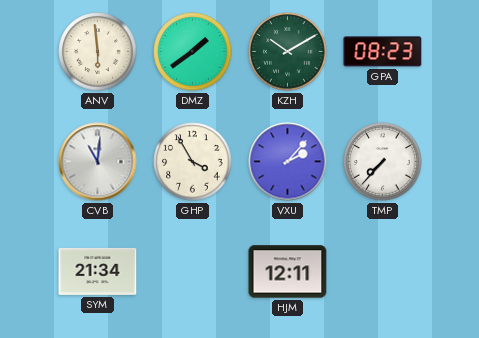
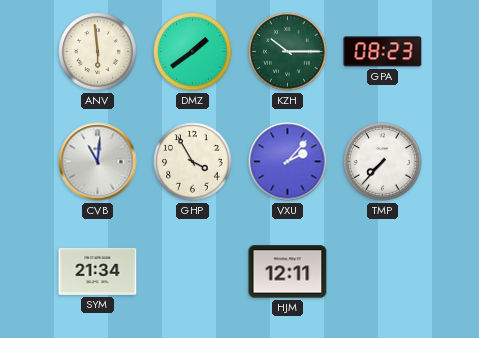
KZH: 10:10 -> 10:15 (288, 52)
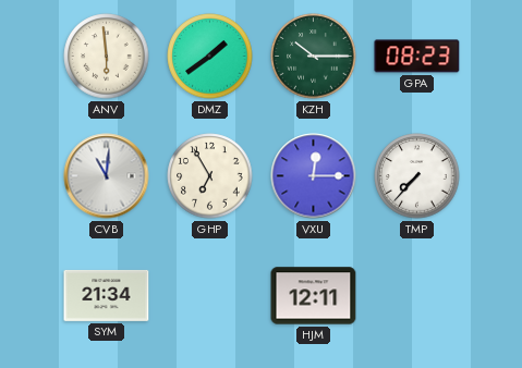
GHP: 3:55 -> 6:55 (210, 176)
VXU: 2:07 -> 12:15 (314, 176)
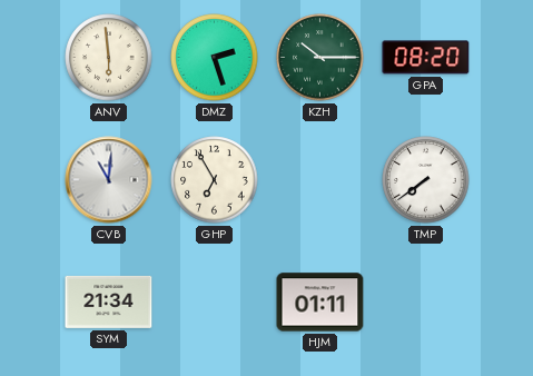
DMZ: 1:39 -> 2:27 (215, 58)
GPA: 08:23 -> 08:20 (426, 58)
VXU: 12:15 -> none (314, 176)
TMP: 7:37 -> 7:39 (426, 180)
HJM: 12:11 -> 01:11 (320, 303)
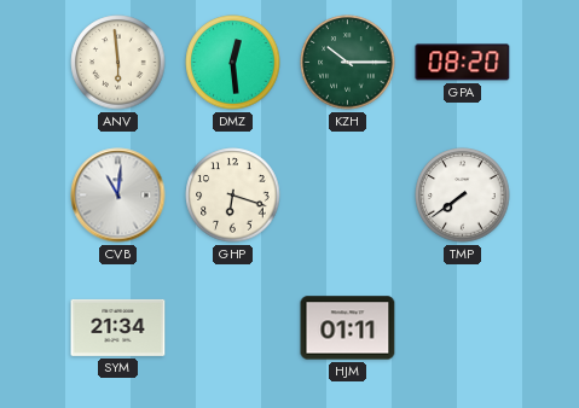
DMZ: 2:27 -> 12:29 (233, 63)
GHP: 6:55 -> 6:18 (233, 196)
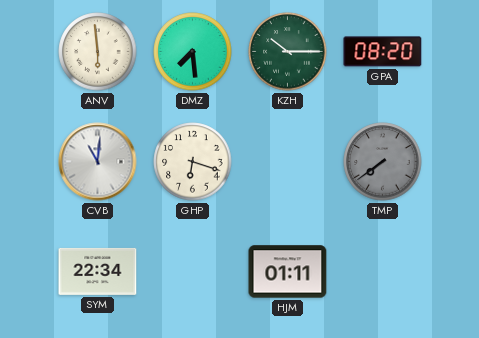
DMZ: 12:29 -> 7:29 (193, 52)
TMP dial: white -> grey (383, 162)
SYM: 21:34 -> 22:34 (98, 271)
